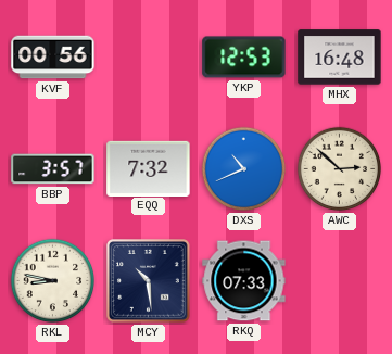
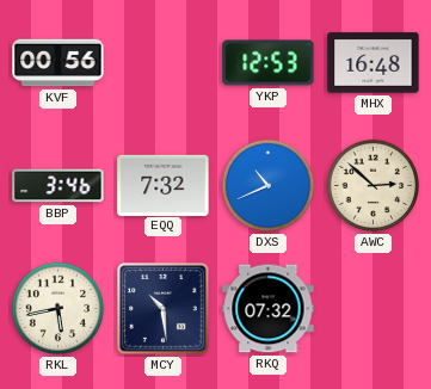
BBP: 3:57 -> 3:46 (59, 186)
RKL: 8:47 -> 5:43 (59, 309)
RKQ: 07:33 -> 07:32 (269, 309)
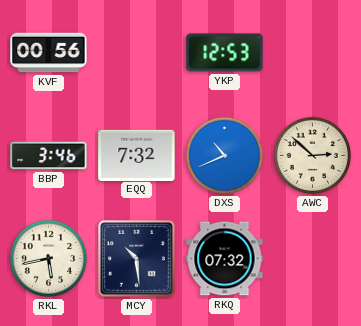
MHX: 16:48 -> none (374, 63)
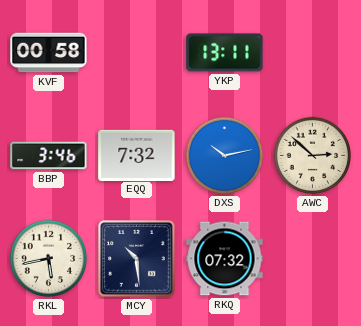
KVF: 00:56 -> 00:58 (49, 53)
YKP: 12:53 -> 13:11 (225, 53)
DXS: 10:41 -> 10:13 (225, 156)
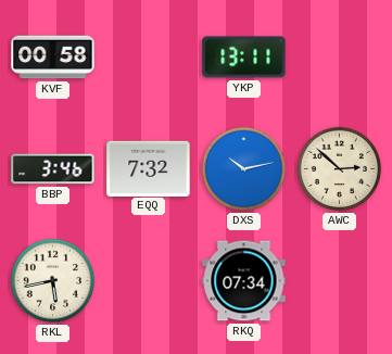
MCY: 10:29 -> none (137, 259)
RKQ: 07:32 -> 07:34 (244, 281)
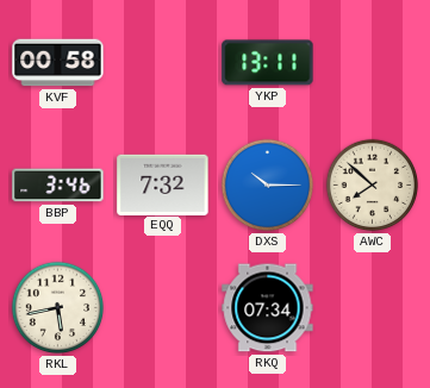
DXS: 10:13 -> 10:15 (268, 186)
AWC: 2:52 -> 7:52 (373, 186)
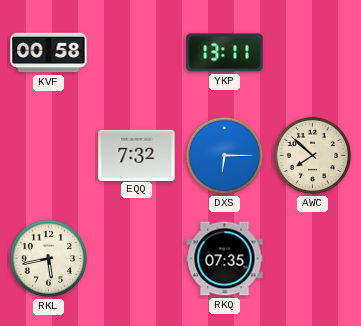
BBP: 3:46 -> none (58, 186)
DXS: 10:15 -> 6:15 (225, 156)
RKQ: 07:34 -> 07:35 (225, 259)
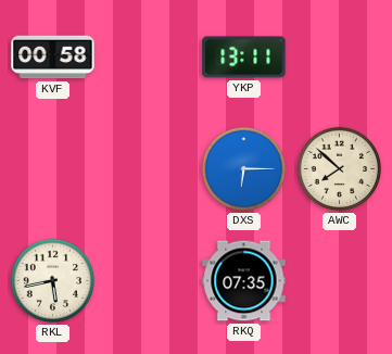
EQQ: 7:32 -> none (137, 155)
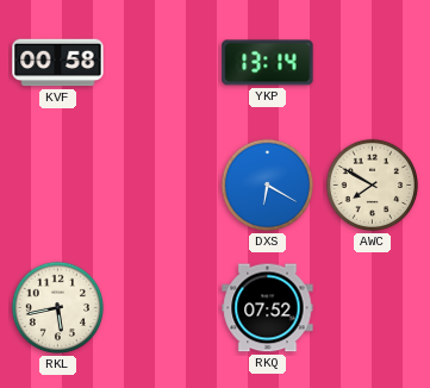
YKP: 13:11 -> 13:14 (268, 63)
DXS: 6:15 -> 6:20 (268, 186)
AWC: 7:52 -> 7:50 (373, 186)
RKQ: 07:35 -> 07:52 (268, 308)
